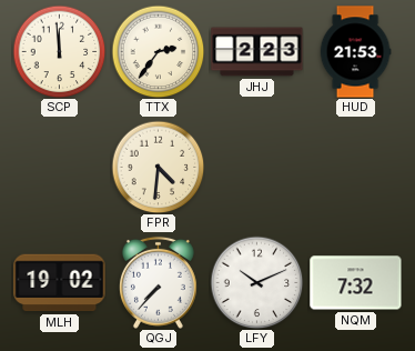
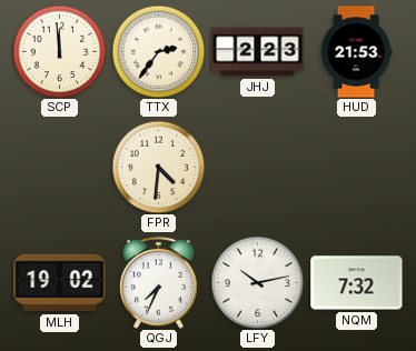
QGJ: 7:37 -> 7:34 (158, 282)
LFY: 10:11 -> 10:13 (257, 282)
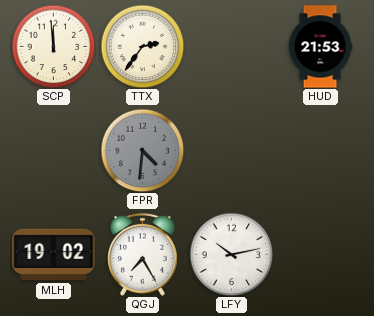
JHJ: 2:23 -> none (258, 52)
FPR dial: cream -> grey (142, 150)
QGJ: 7:34 -> 7:25 (142, 254)
NQM: 7:32 -> none (357, 283)
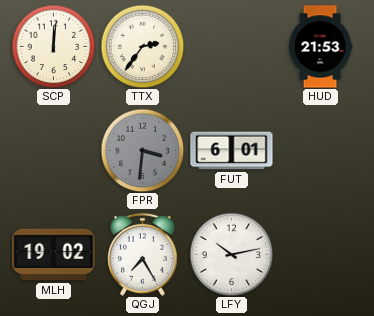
SCP: 11:59 -> 12:01 (53, 46)
FPR: 4:31 -> 3:31 (142, 150)
FUT: none -> 6:01 (232, 151)
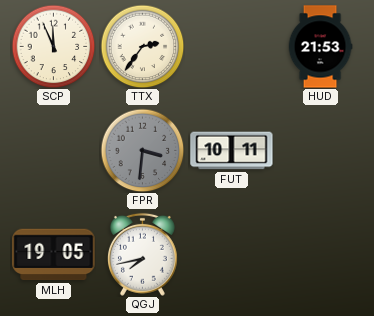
SCP: 12:01 -> 11:56 (53, 46)
FUT: 6:01 -> 10:11 (232, 151)
MLH: 19:02 -> 19:05 (54, 255)
QGJ: 7:25 -> 7:43 (142, 254)
LFY: 10:13 -> none (231, 254)
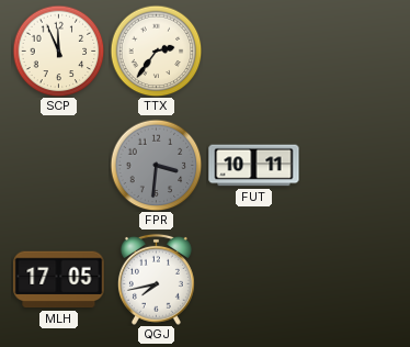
HUD: 21:53 -> none (320, 47)
MLH: 19:05 -> 17:05 (59, 280)
